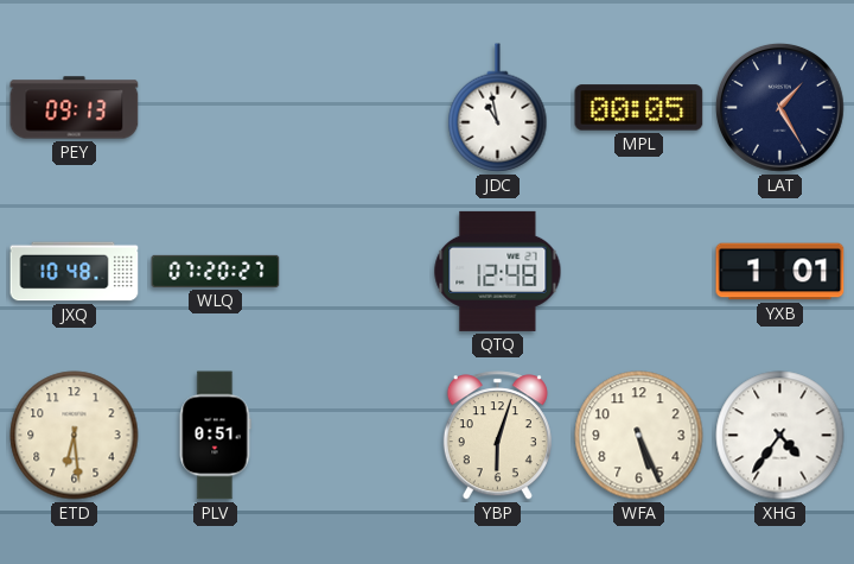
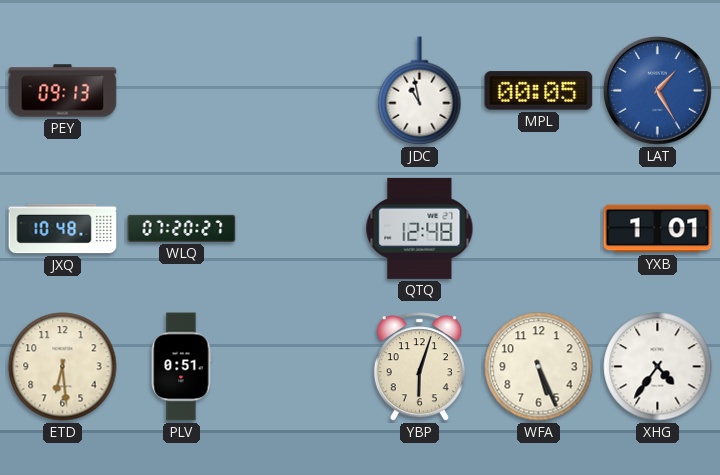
LAT dial: navy -> blue (657, 90)
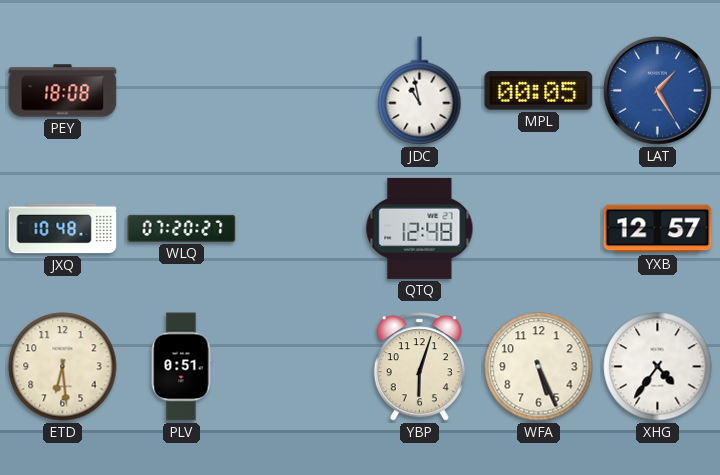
PEY: 09:13 -> 18:08 (63, 91)
YXB: 1:01 -> 12:57 (658, 229)
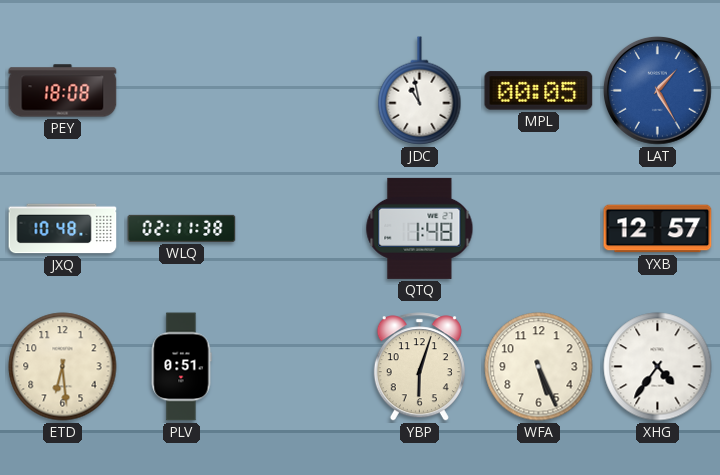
WLQ: 07:20 -> 02:11 (182, 228)
QTQ: 12:48 -> 1:48 (420, 228)
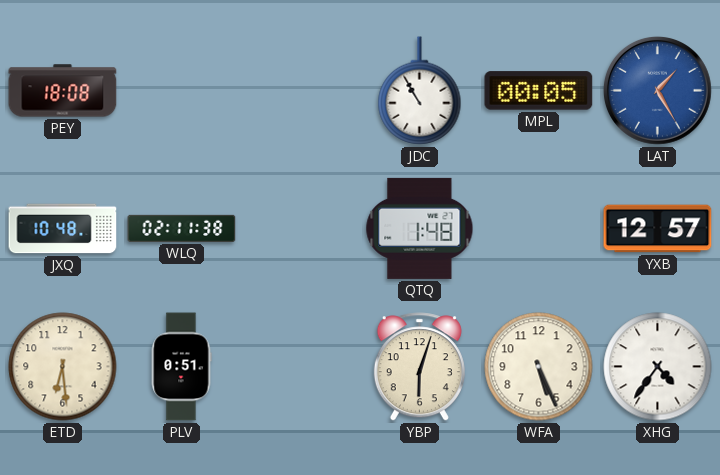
JDC: 10:58 -> 10:55 (420, 91)
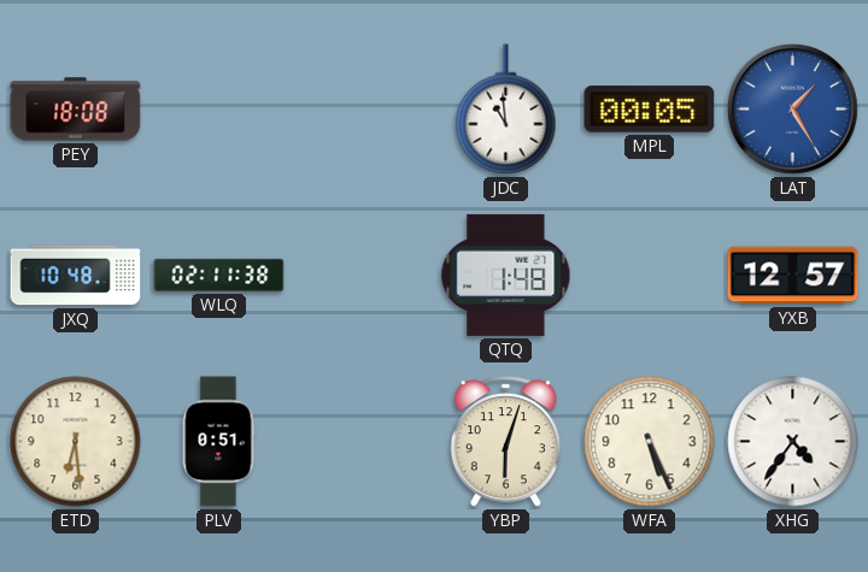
JDC: 10:55 -> 10:59 (506, 110)
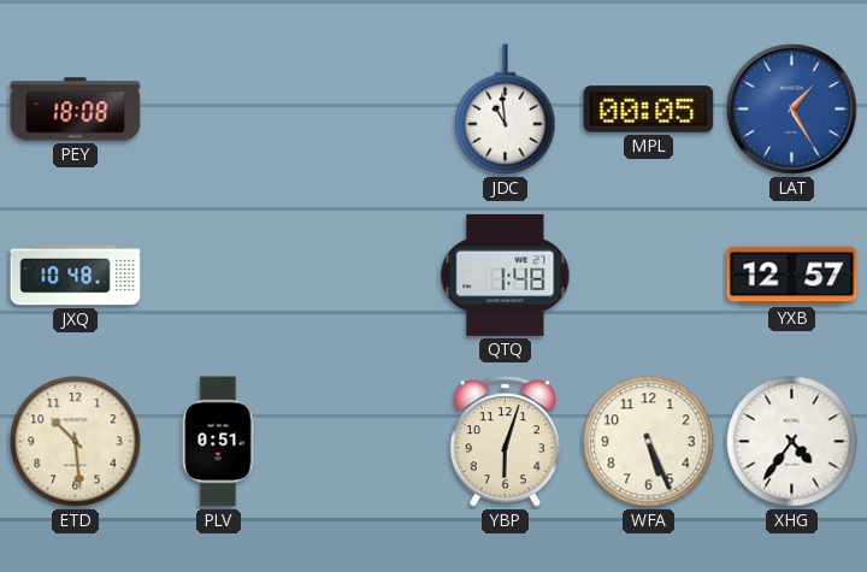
WLQ: 02:11 -> none (219, 275)
ETD: 6:29 -> 10:29 (76, 442)
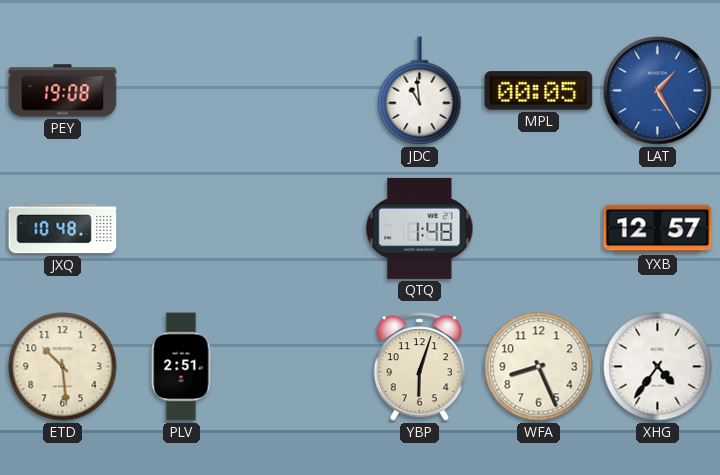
PEY: 18:08 -> 19:08 (63, 91)
PLV: 0:51 -> 2:51 (181, 367)
WFA: 5:26 -> 8:26 (539, 367)
